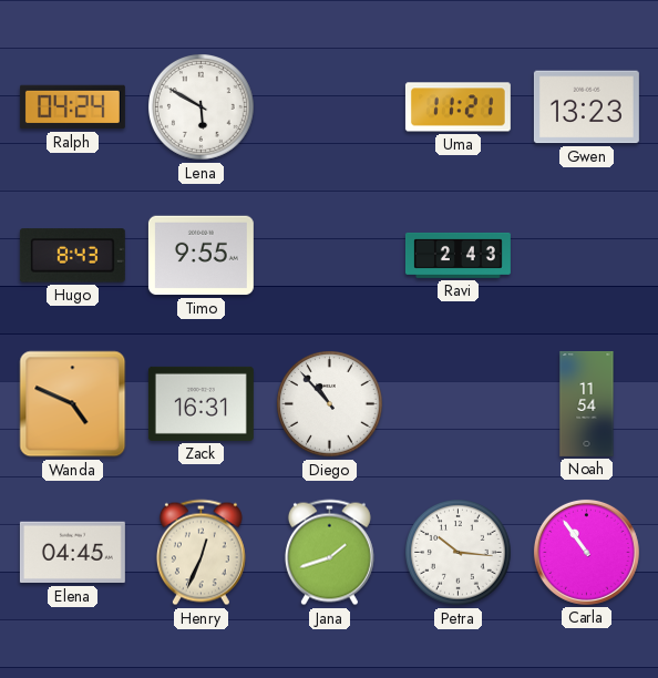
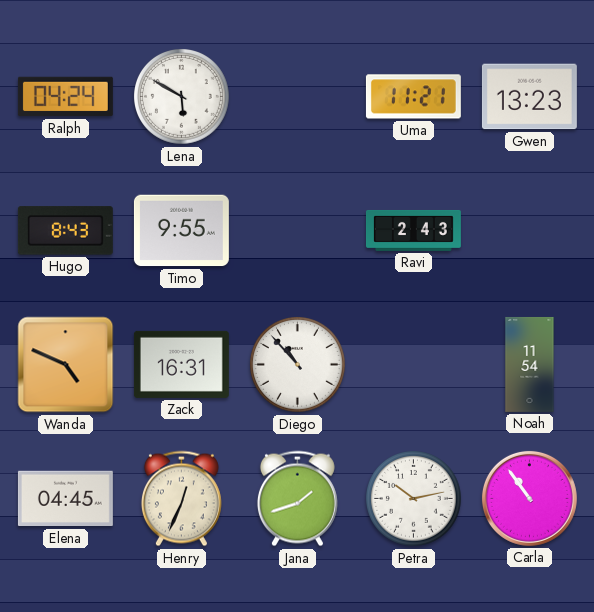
Petra: 10:16 -> 10:13 (414, 499)
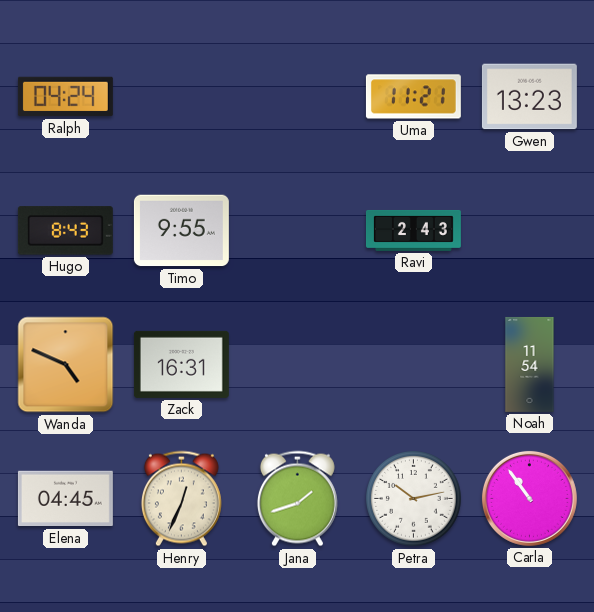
Lena: 5:50 -> none (182, 97)
Diego: 10:53 -> none (298, 365)
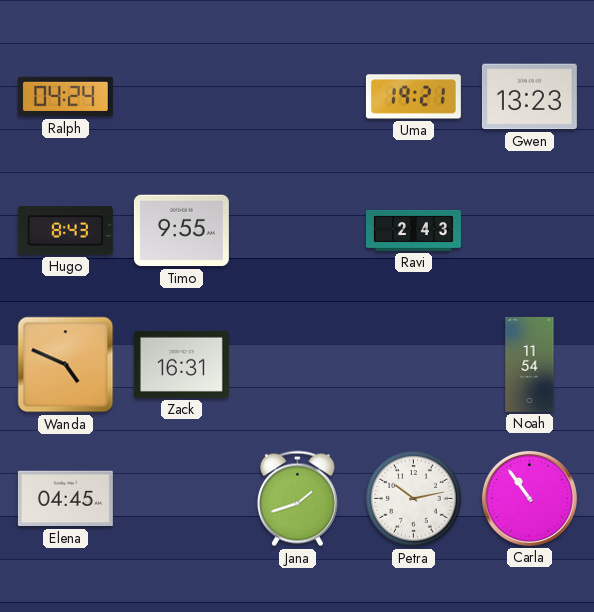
Uma: 11:21 -> 19:21 (413, 97)
Henry: 12:34 -> none (181, 499)
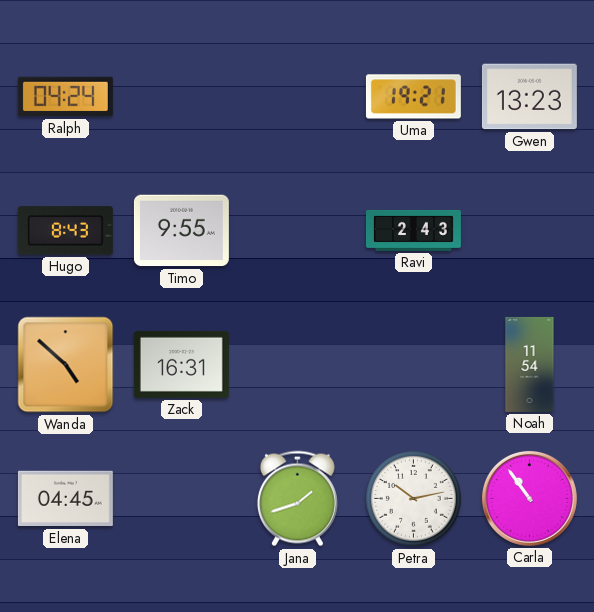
Wanda: 4:49 -> 4:52 (66, 365)
